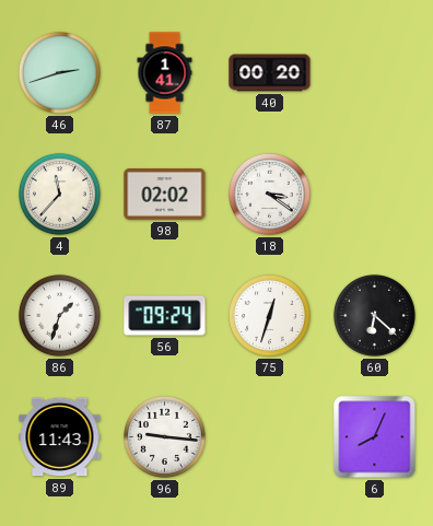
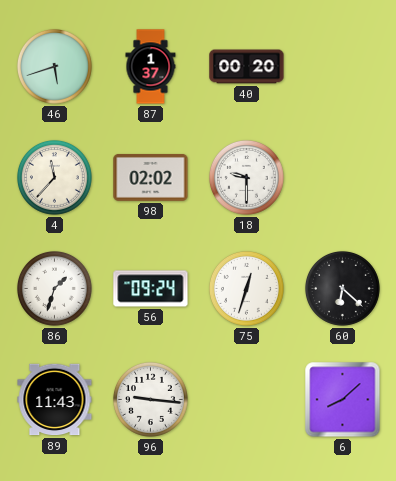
46: 2:42 -> 5:42 (54, 66)
87: 1:41 -> 1:37 (151, 67)
18: 3:21 -> 9:30 (246, 177)
6: 8:04 -> 8:08 (343, 400)
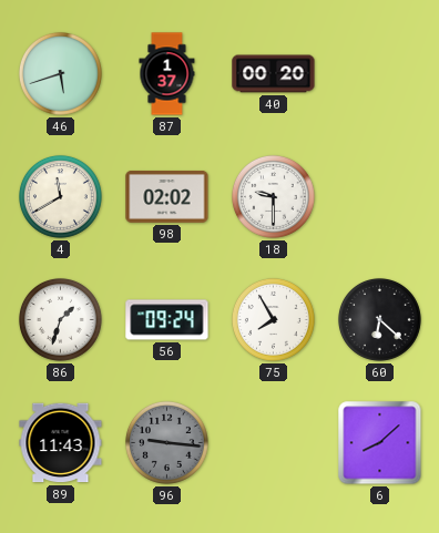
4: 11:37 -> 11:40 (60, 196)
75: 12:33 -> 7:55 (273, 319)
96 dial: white -> grey (166, 442)
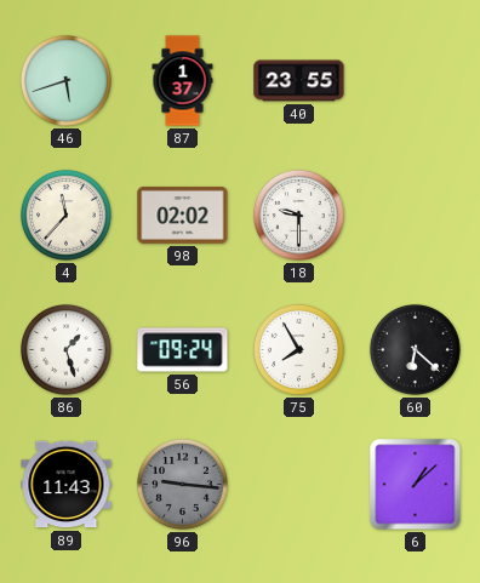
40: 00:20 -> 23:55 (299, 81)
4: 11:40 -> 11:37 (65, 215)
86: 1:33 -> 1:27 (65, 349)
6: 8:08 -> 1:08 (416, 485)
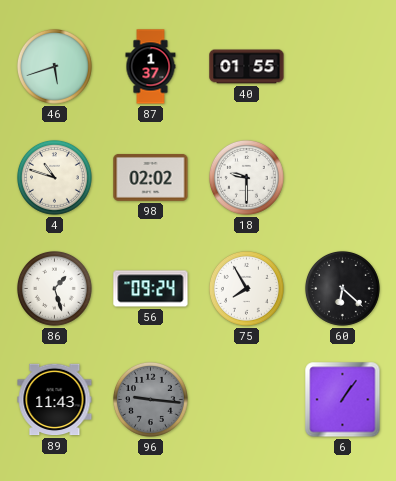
40: 23:55 -> 01:55 (247, 67)
4: 11:37 -> 10:48 (54, 177)
6: 1:08 -> 1:06 (343, 400)
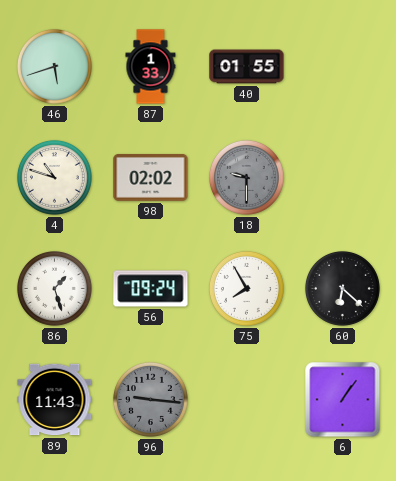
87: 1:37 -> 1:33 (151, 67)
18 dial: white -> grey (246, 177)
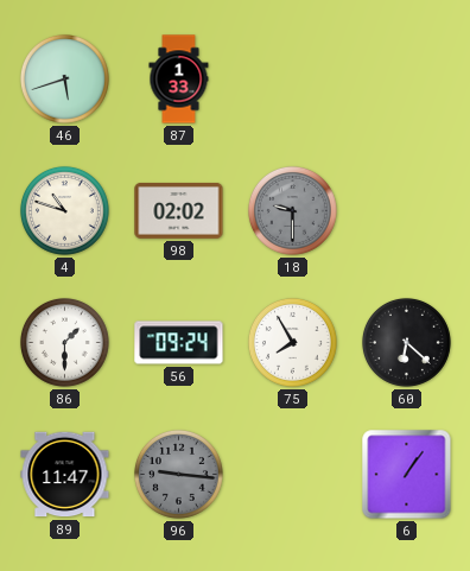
40: 01:55 -> none (247, 67)
86: 1:27 -> 1:30 (64, 342)
89: 11:43 -> 11:47 (65, 475)
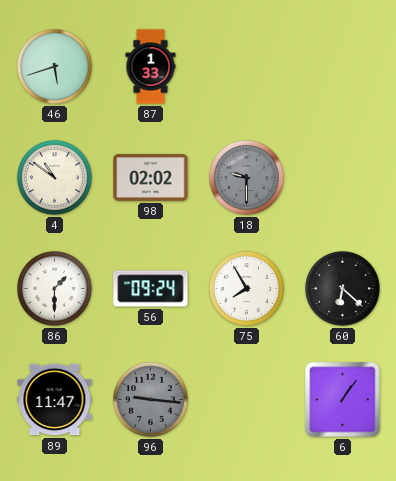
4: 10:48 -> 10:51 (54, 177)
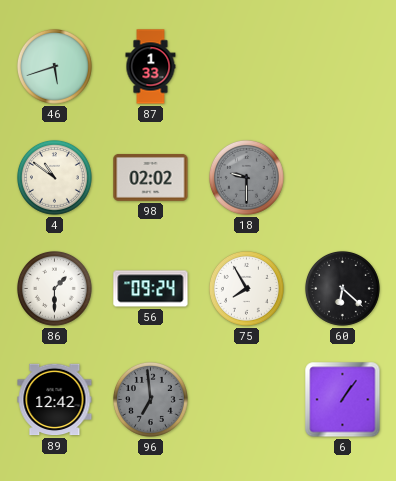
89: 11:47 -> 12:42 (55, 400)
96: 9:16 -> 6:59 (150, 399)
